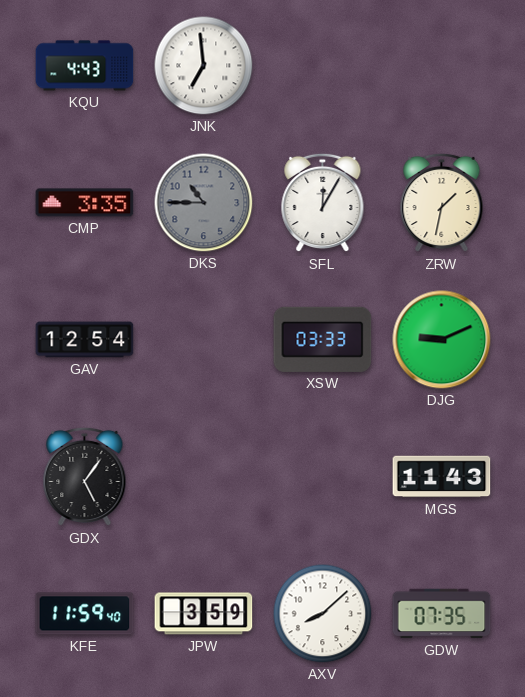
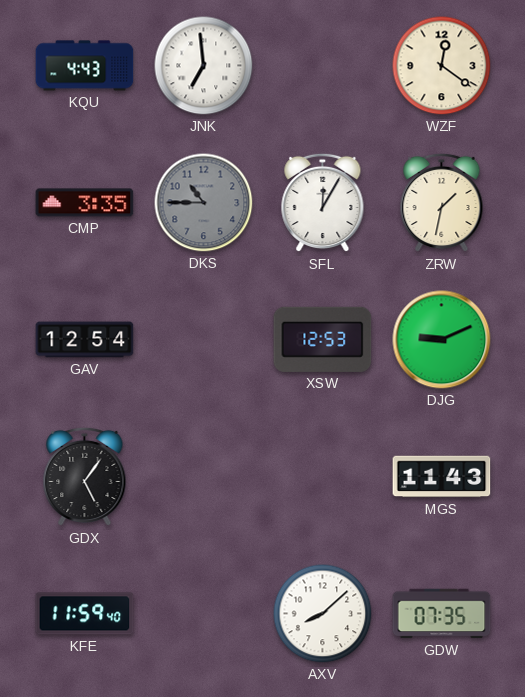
WZF: none -> 12:21 (442, 66)
XSW: 03:33 -> 12:53 (323, 339)
JPW: 3:59 -> none (204, 614)
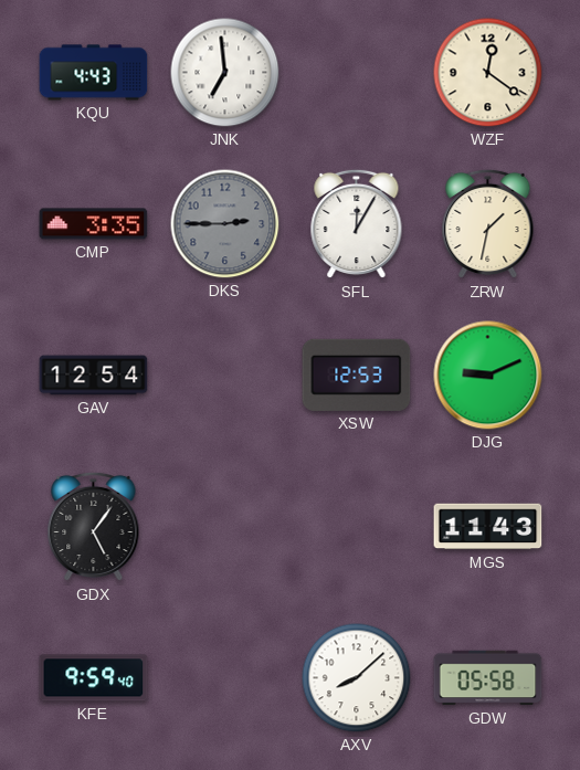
DKS: 10:45 -> 2:45 (225, 224)
KFE: 11:59 -> 9:59 (94, 678)
GDW: 07:35 -> 05:58 (488, 678)
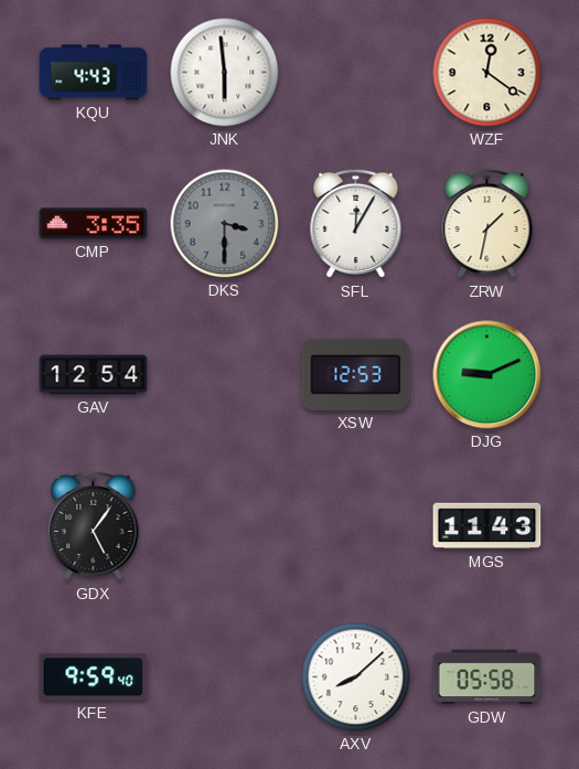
JNK: 6:59 -> 5:59 (225, 73)
DKS: 2:45 -> 3:30 (225, 224)
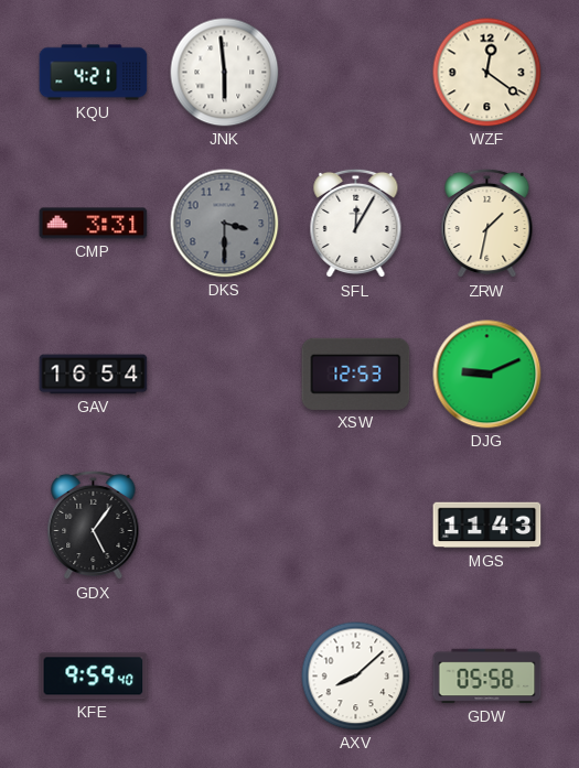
KQU: 4:43 -> 4:21 (94, 73)
CMP: 3:35 -> 3:31 (94, 224)
GAV: 12:54 -> 16:54 (94, 375)
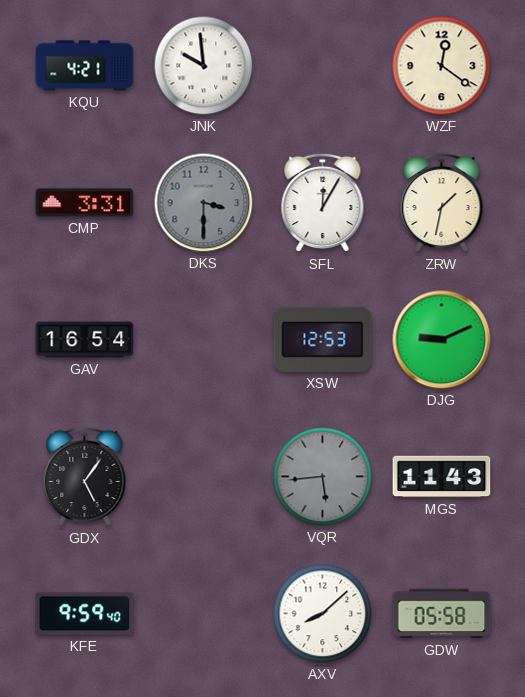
JNK: 5:59 -> 9:59 (204, 66)
VQR: none -> 5:44 (323, 477)
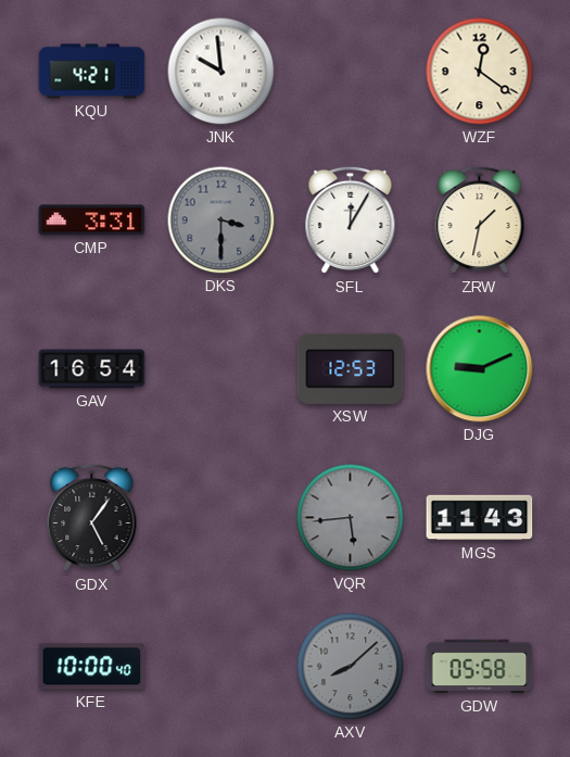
KFE: 9:59 -> 10:00 (92, 667)
AXV dial: white -> grey (351, 667)
